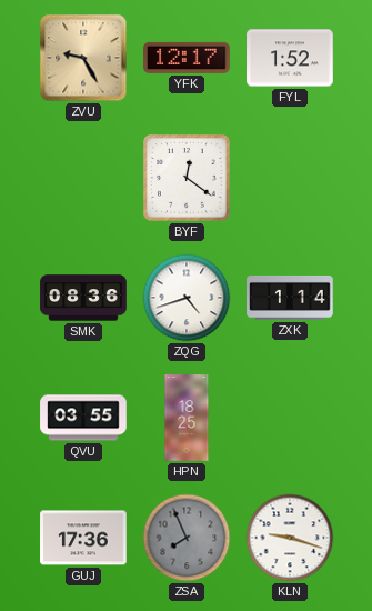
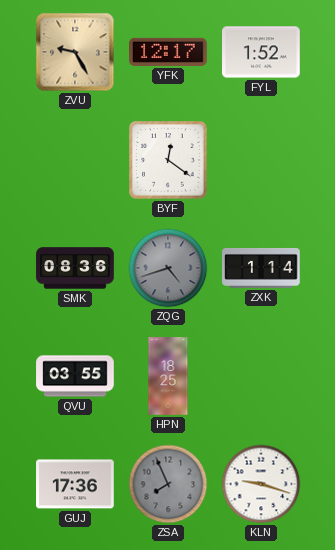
ZQG dial: white -> grey (168, 268)
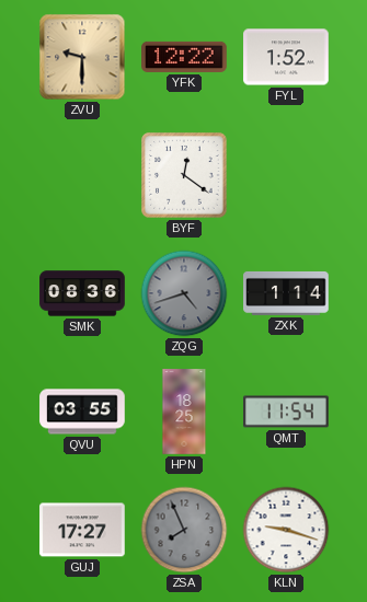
ZVU: 9:25 -> 9:30 (82, 57)
YFK: 12:17 -> 12:22 (184, 57)
QMT: none -> 11:54 (286, 412)
GUJ: 17:36 -> 17:27 (82, 530)
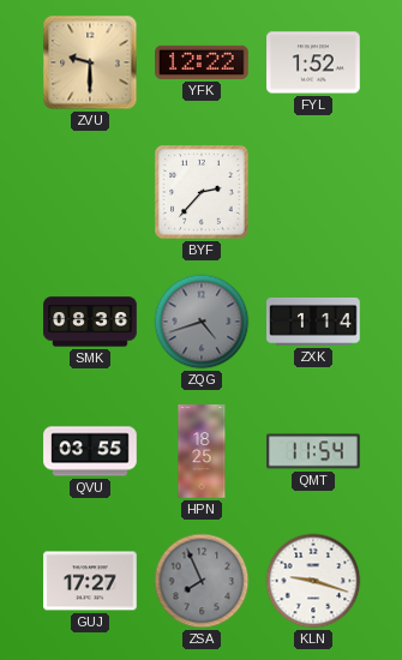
BYF: 12:21 -> 2:37 (202, 192)
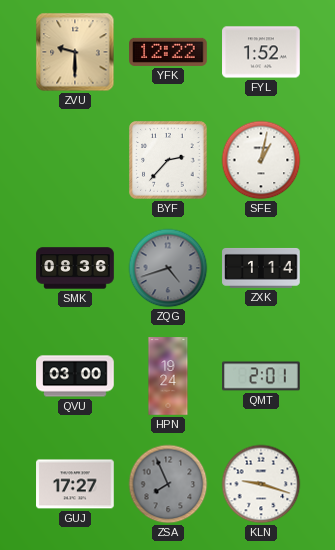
SFE: none -> 1:02 (261, 160)
QVU: 03:55 -> 03:00 (75, 376)
HPN: 18:25 -> 19:24 (168, 376)
QMT: 11:54 -> 2:01 (261, 376)
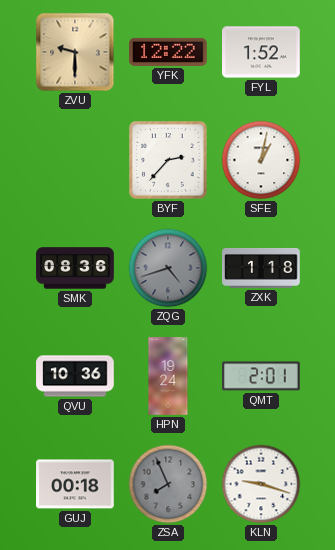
ZXK: 1:14 -> 1:18 (261, 268)
QVU: 03:00 -> 10:36 (75, 376)
GUJ: 17:27 -> 00:18 (75, 484)
